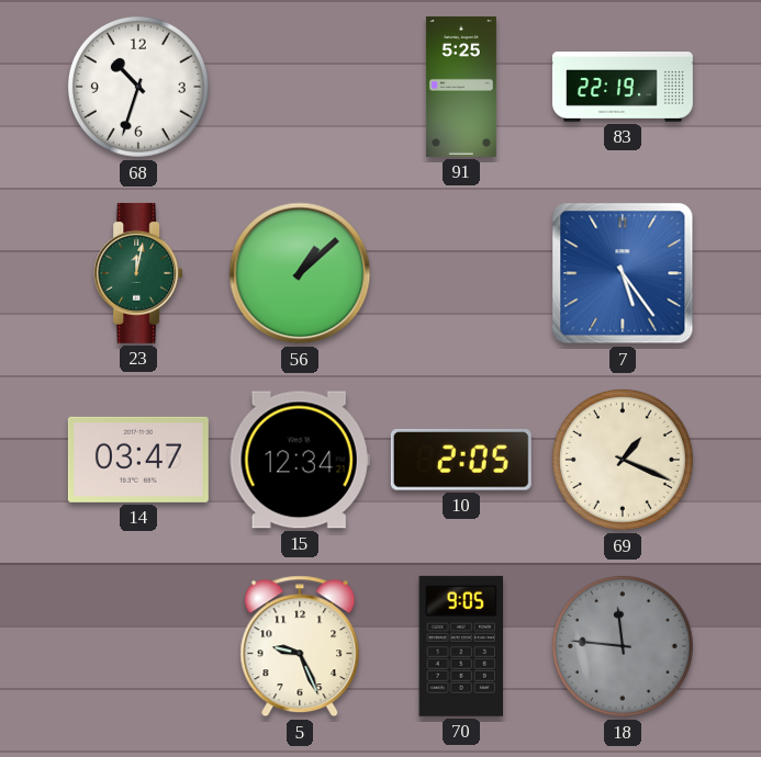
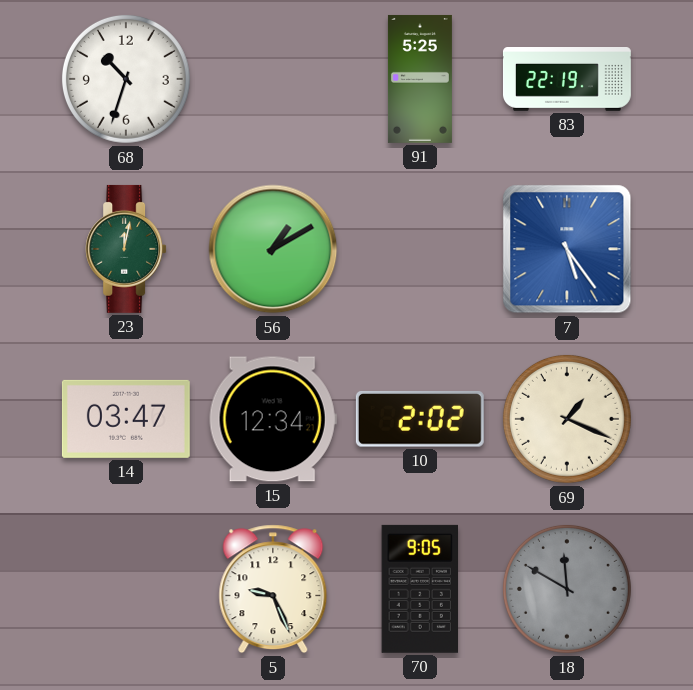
56: 1:08 -> 1:10 (273, 249)
10: 2:05 -> 2:02 (420, 419)
18: 11:46 -> 11:50 (567, 589)
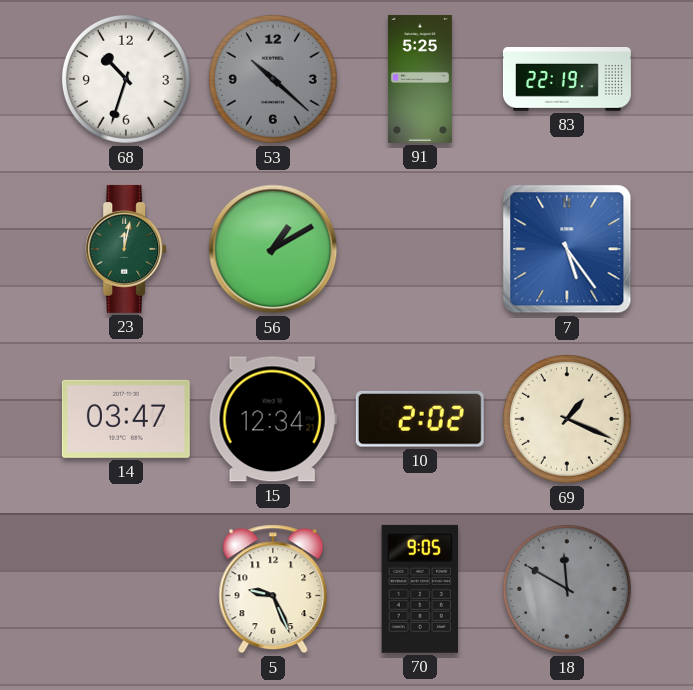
53: none -> 10:22 (273, 79)
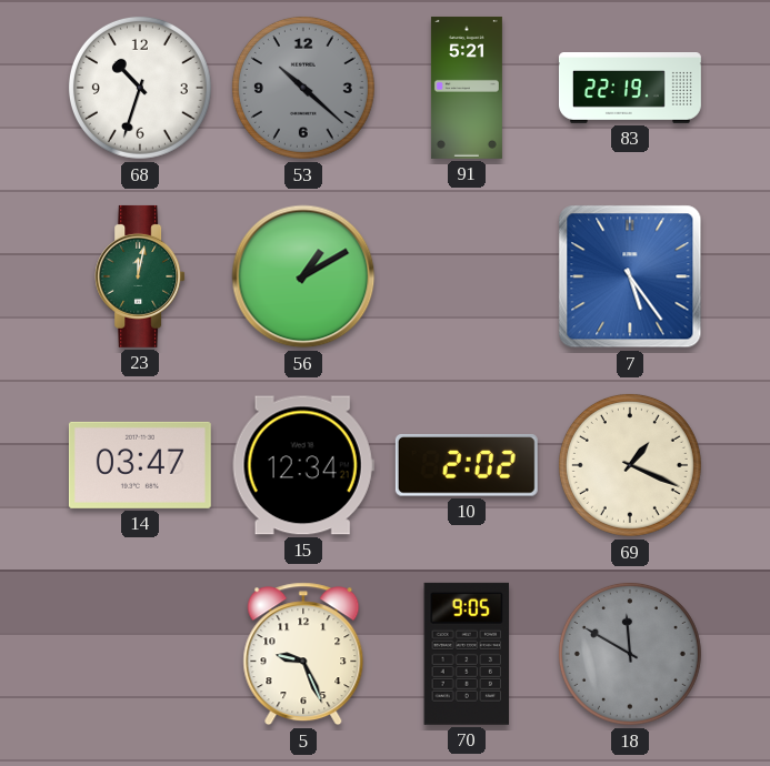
91: 5:25 -> 5:21 (467, 88)
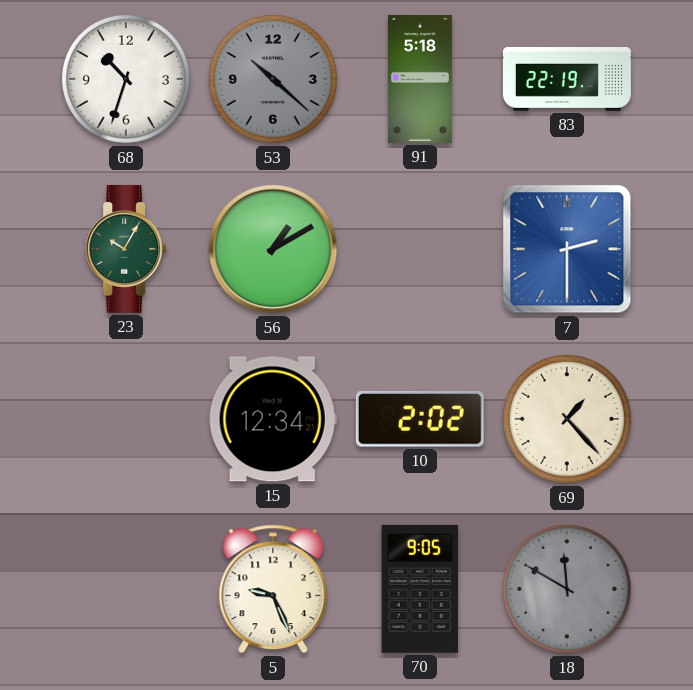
91: 5:21 -> 5:18 (420, 79)
23: 12:02 -> 10:05 (126, 249)
7: 5:24 -> 2:30 (567, 249)
14: 03:47 -> none (140, 465)
69: 1:19 -> 1:23 (567, 419)
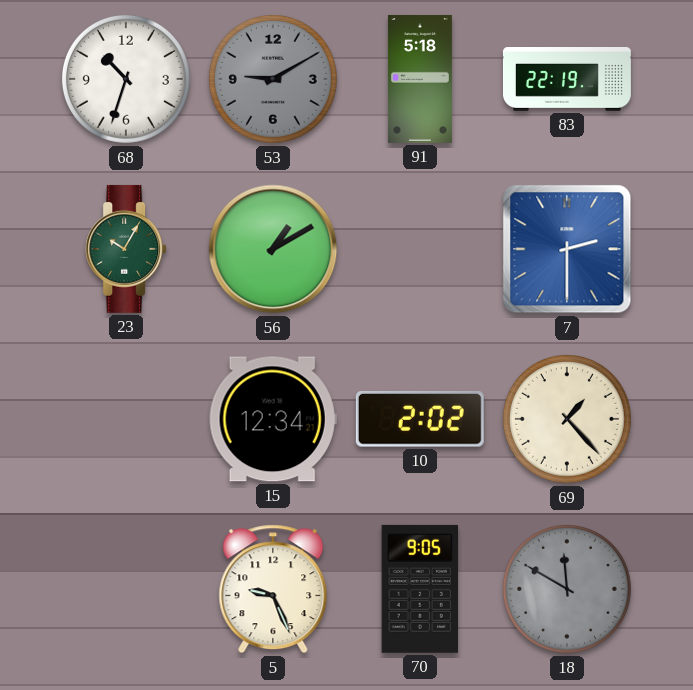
53: 10:22 -> 9:10 (273, 79)
